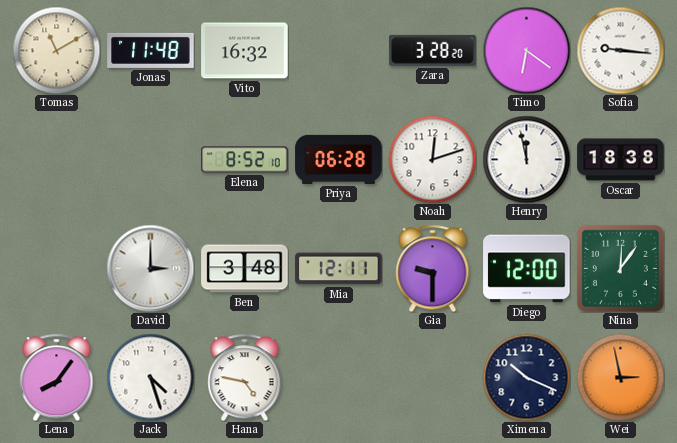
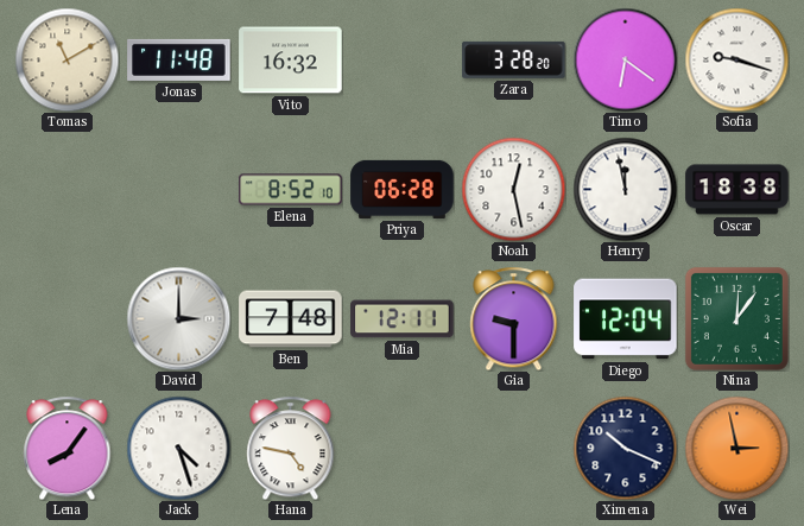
Sofia: 9:16 -> 9:18 (736, 59)
Noah: 12:12 -> 12:28 (513, 189)
Ben: 3:48 -> 7:48 (291, 319)
Diego: 12:00 -> 12:04 (626, 319)
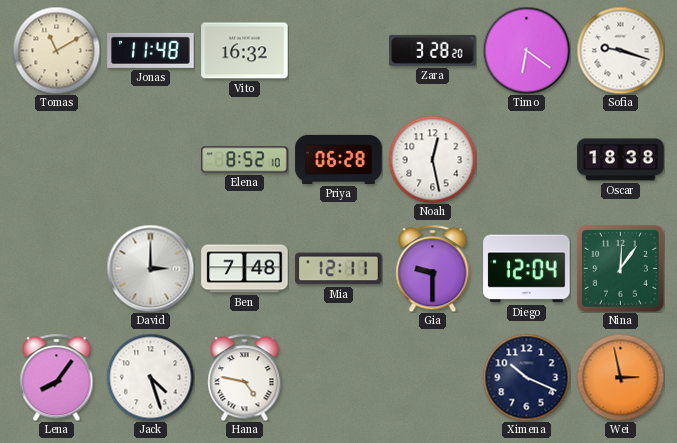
Henry: 11:58 -> none (625, 189)
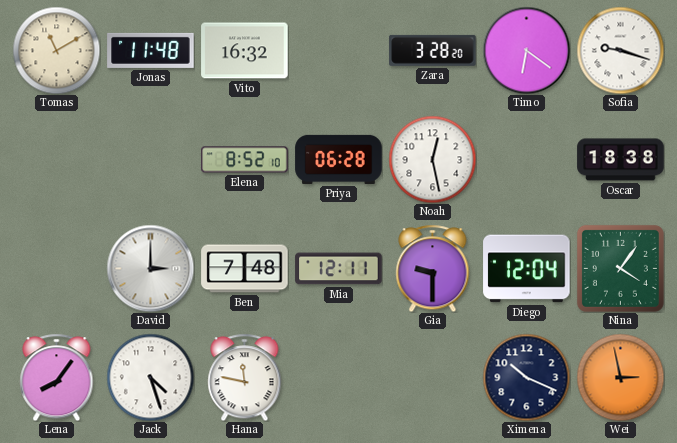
Nina: 12:06 -> 4:06 (620, 268)
Hana: 4:47 -> 11:47 (245, 377)
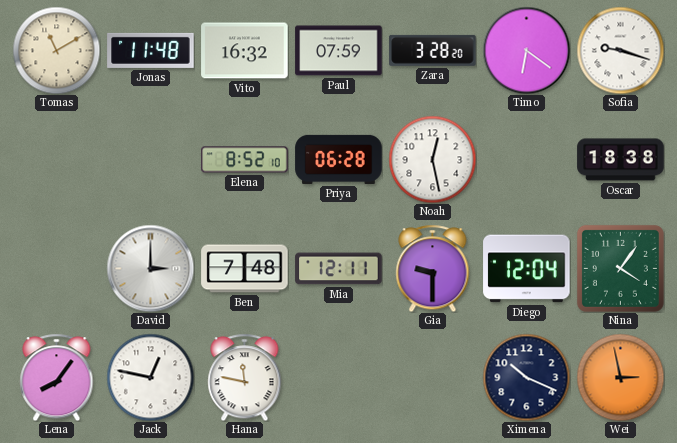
Paul: none -> 07:59 (339, 51)
Jack: 4:27 -> 12:47 (150, 377)
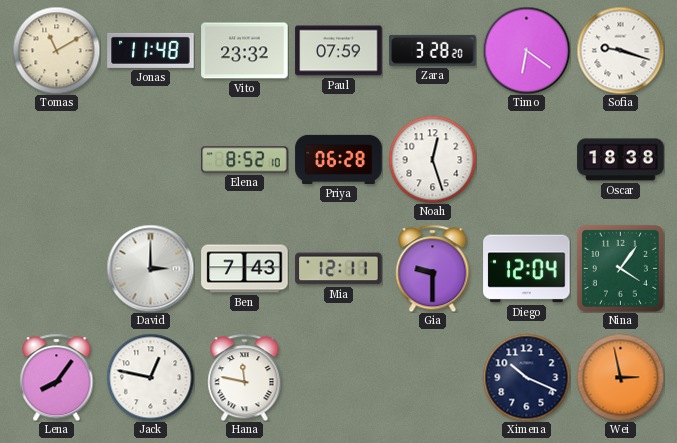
Vito: 16:32 -> 23:32 (245, 51)
Noah: 12:28 -> 12:27 (432, 159)
Ben: 7:48 -> 7:43 (245, 269)
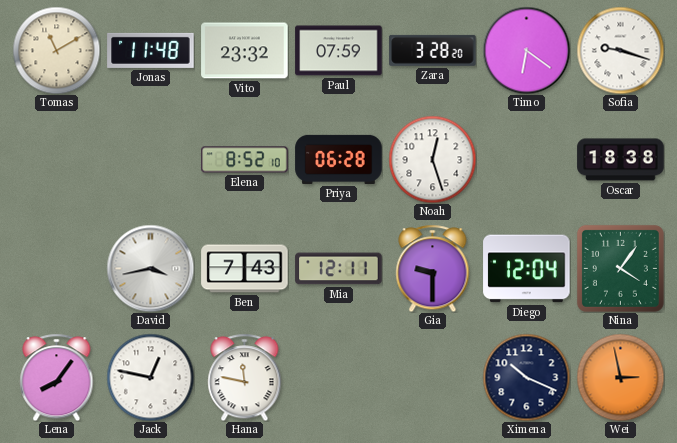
David: 3:00 -> 3:43 (150, 268)
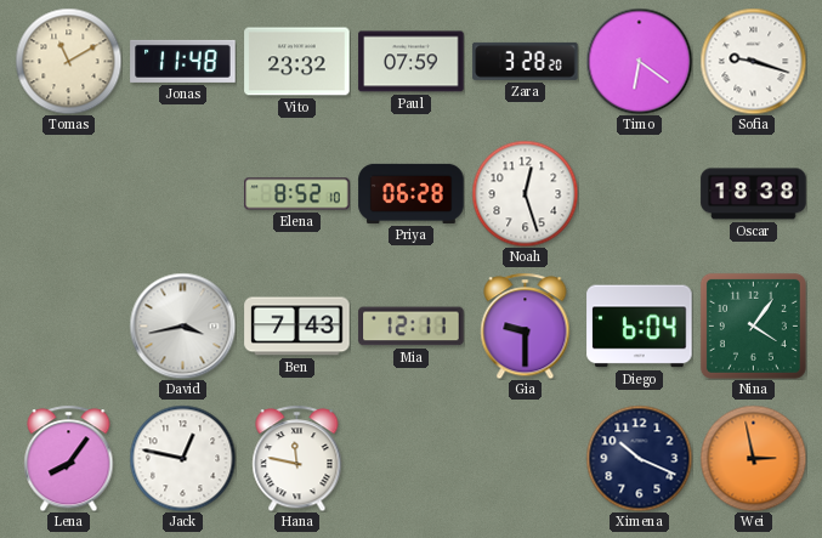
Diego: 12:04 -> 6:04 (640, 327)
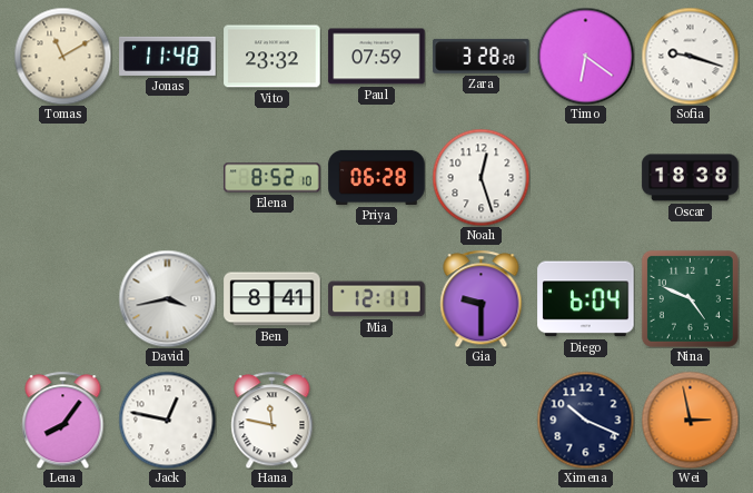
Ben: 7:43 -> 8:41 (273, 299)
Nina: 4:06 -> 4:49 (690, 298)
